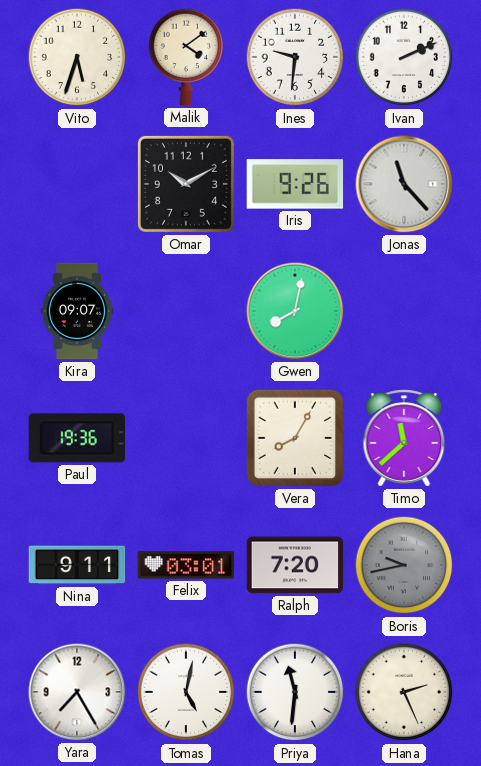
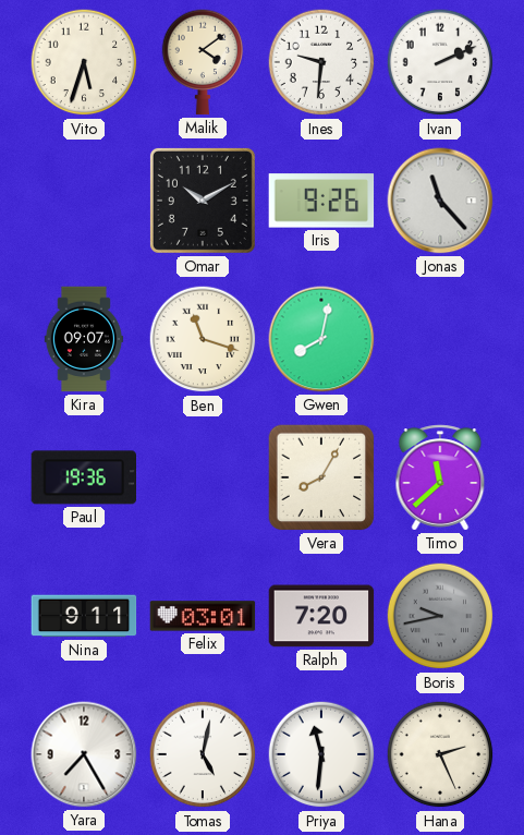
Ben: none -> 11:18 (203, 339)
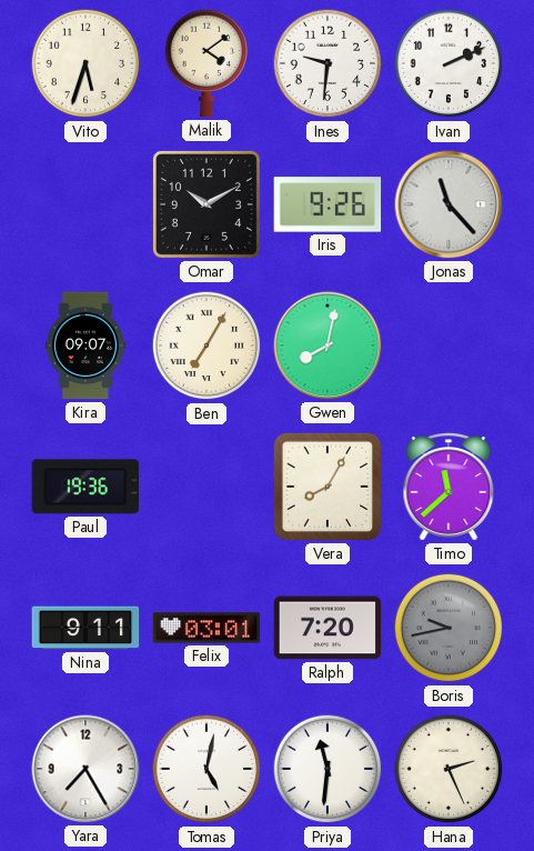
Ben: 11:18 -> 7:05 (206, 346)
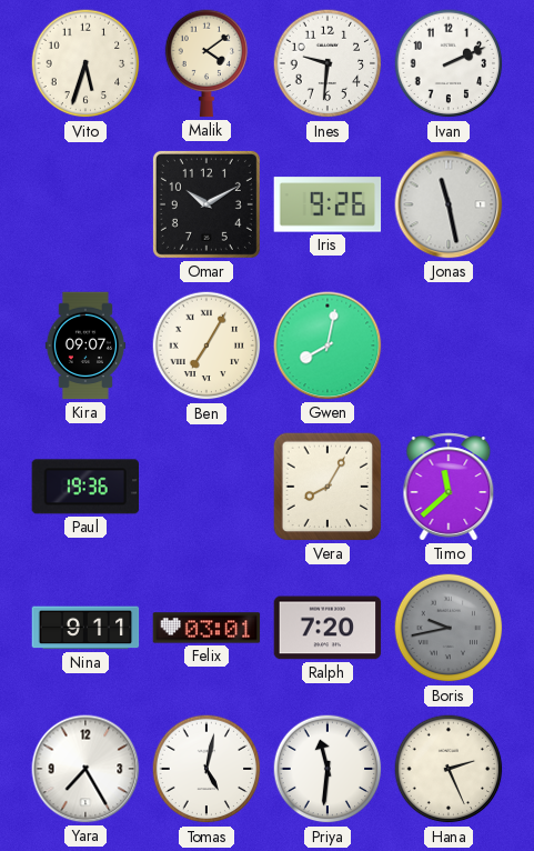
Jonas: 11:23 -> 11:28 (449, 204)
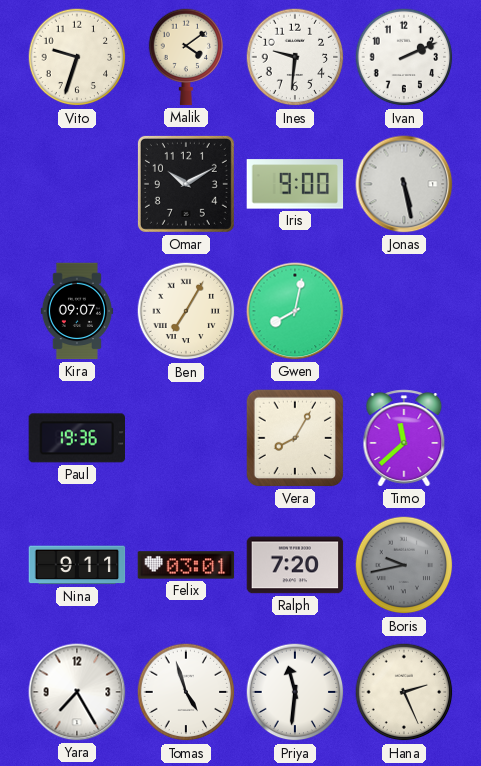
Vito: 5:33 -> 9:33 (77, 57)
Iris: 9:26 -> 9:00 (295, 184)
Jonas: 11:28 -> 5:28 (404, 184)
Tomas: 5:02 -> 4:57 (186, 692)
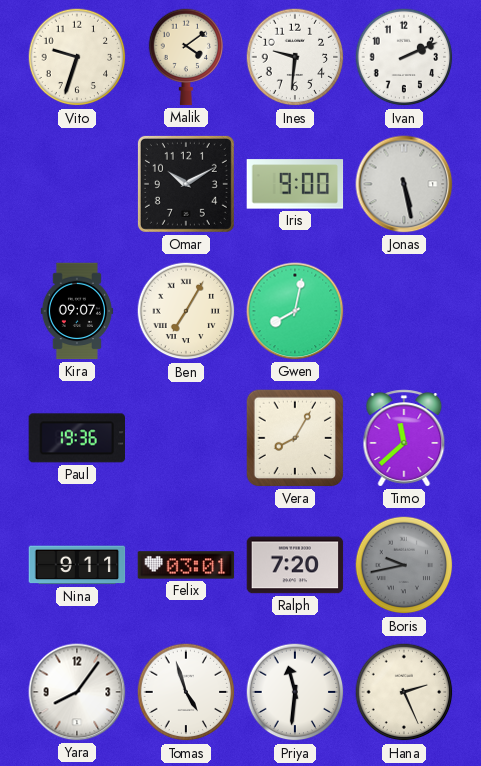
Yara: 7:25 -> 8:06 (77, 692)
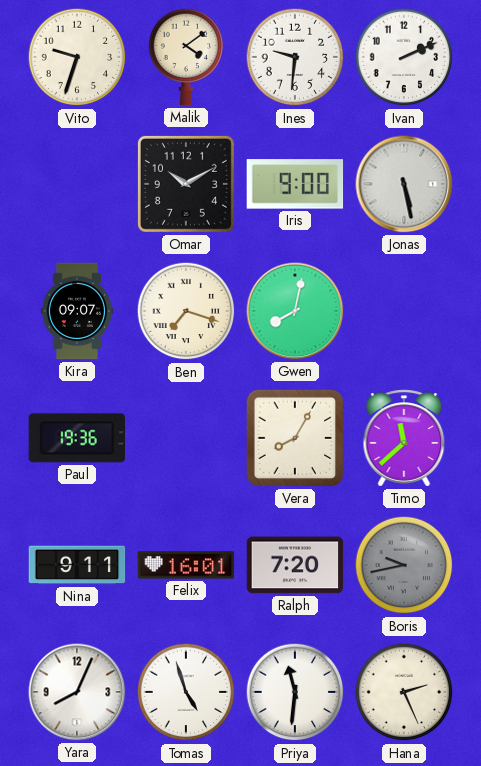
Ben: 7:05 -> 7:18 (186, 311)
Felix: 03:01 -> 16:01 (186, 565)
Yara: 8:06 -> 8:04 (77, 692)
